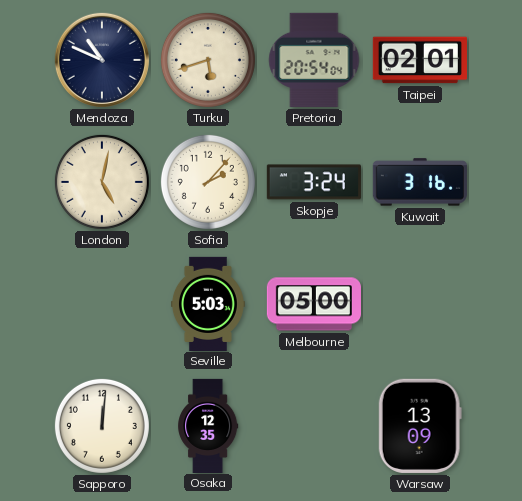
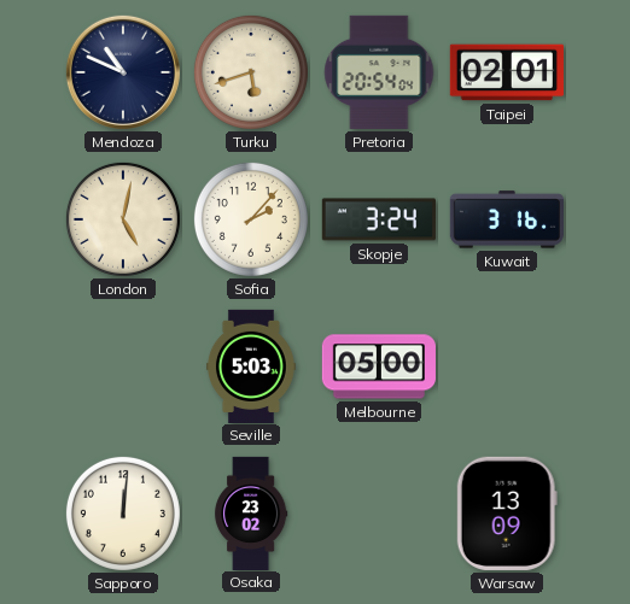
Osaka: 12:35 -> 23:02 (251, 512)
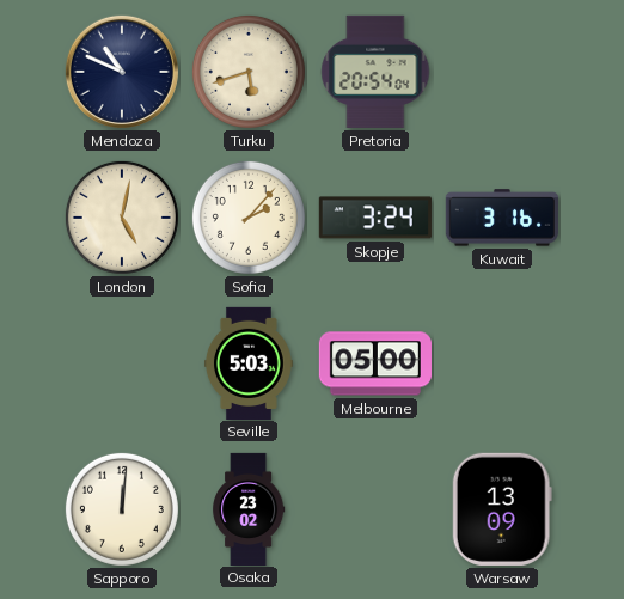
Taipei: 02:01 -> none (507, 72)
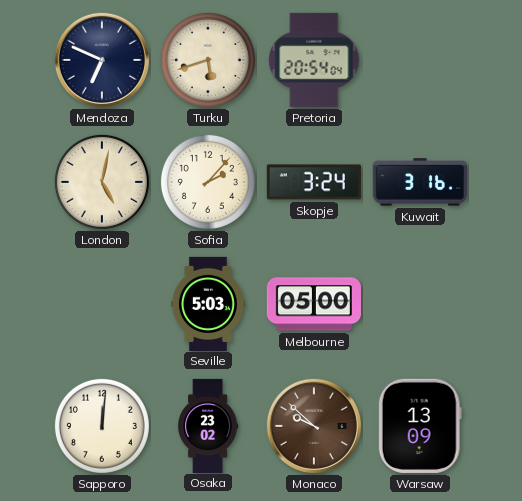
Mendoza: 10:49 -> 6:49 (102, 60)
Monaco: none -> 9:52 (314, 426)
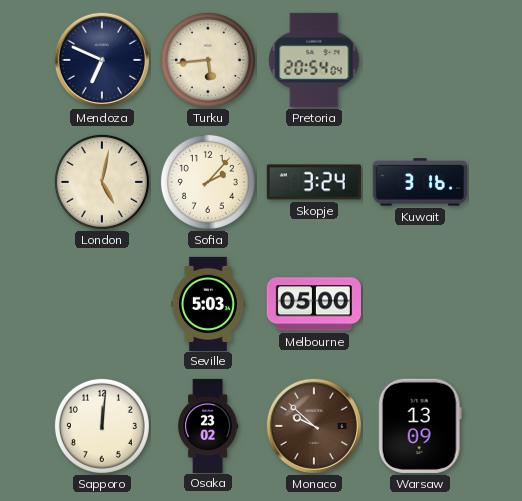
Turku: 5:42 -> 5:44 (208, 60)
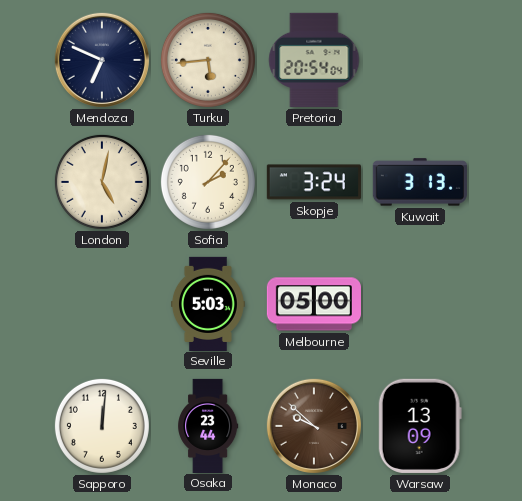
Kuwait: 3:16 -> 3:13 (420, 182)
Osaka: 23:02 -> 23:44 (208, 425)
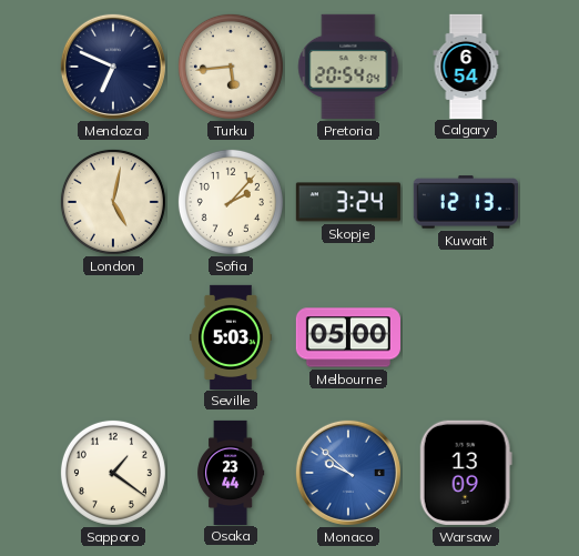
Calgary: none -> 6:54 (466, 65)
Kuwait: 3:13 -> 12:13 (466, 202)
Sapporo: 12:01 -> 1:21 (113, 473)
Monaco dial: brown -> blue (348, 473)
